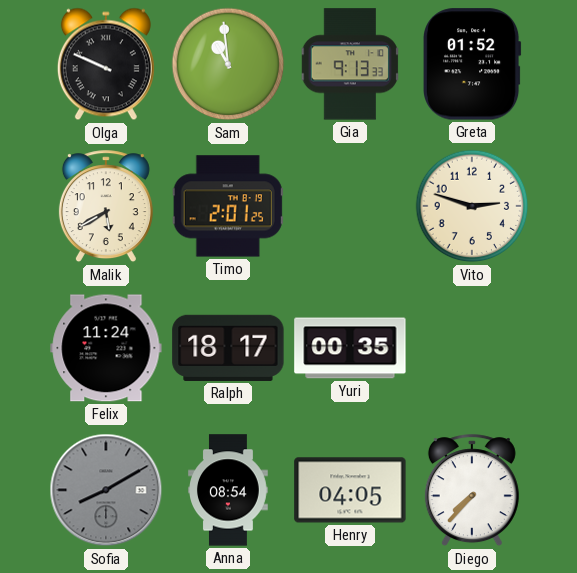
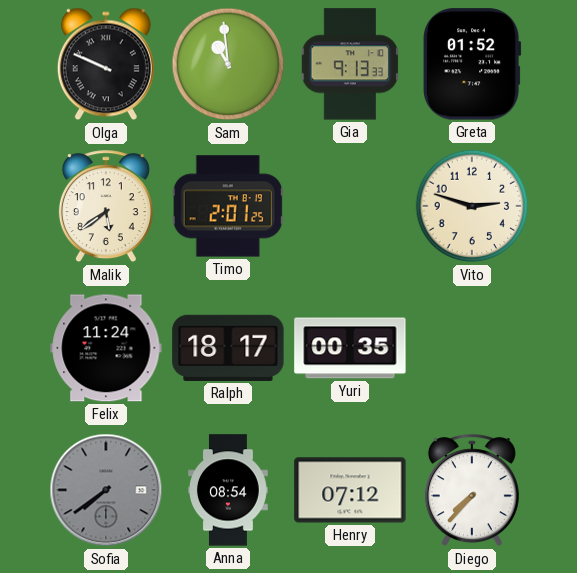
Malik: 5:40 -> 5:39 (106, 207)
Sofia: 8:10 -> 7:39 (106, 490)
Henry: 04:05 -> 07:12 (350, 490)
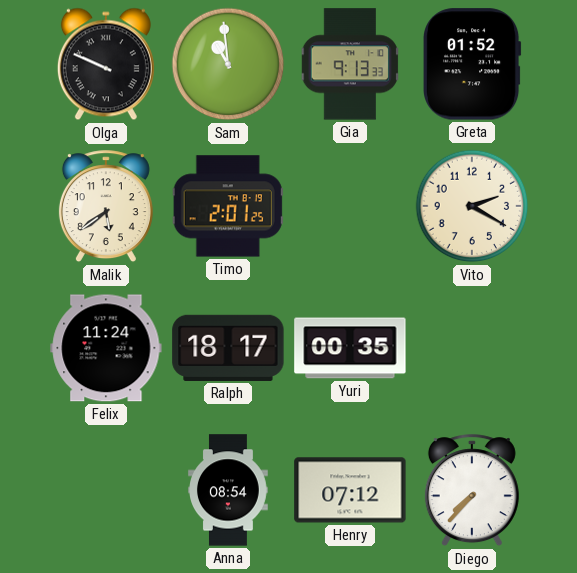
Vito: 2:48 -> 2:20 (472, 206)
Sofia: 7:39 -> none (106, 490)
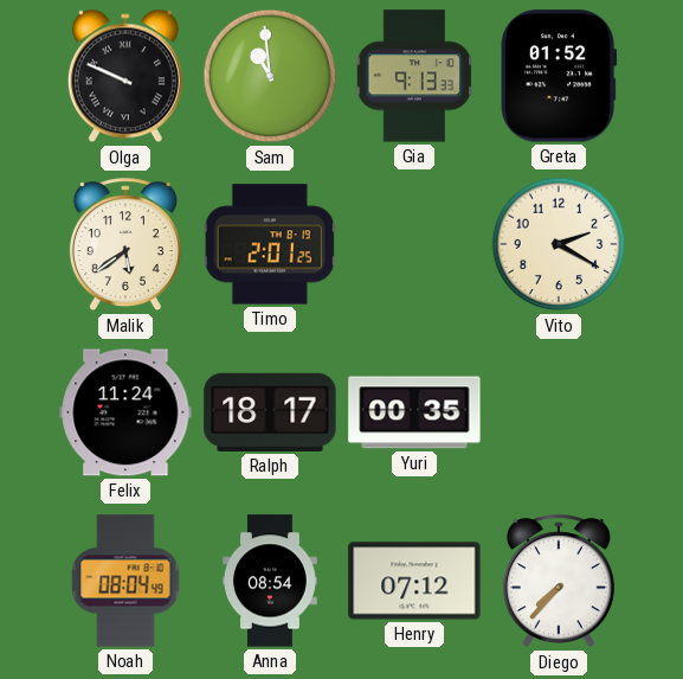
Noah: none -> 08:04 (125, 581)
